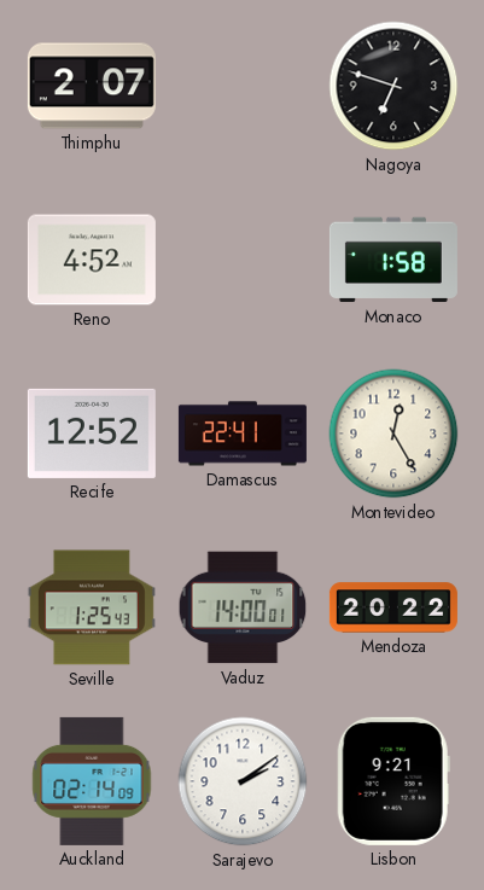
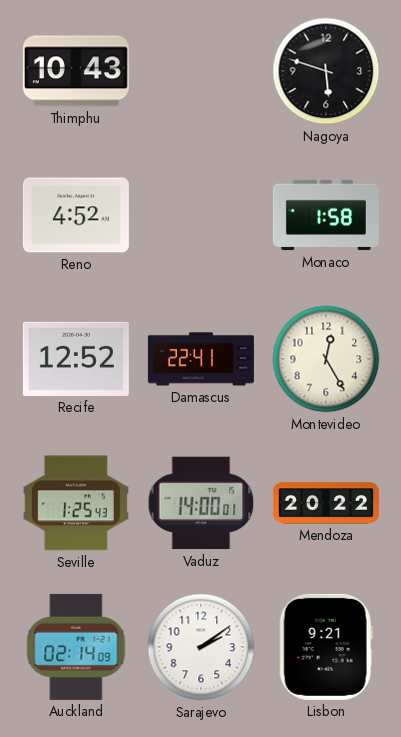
Thimphu: 2:07 -> 10:43 (76, 71)
Nagoya: 6:48 -> 5:48 (326, 71)
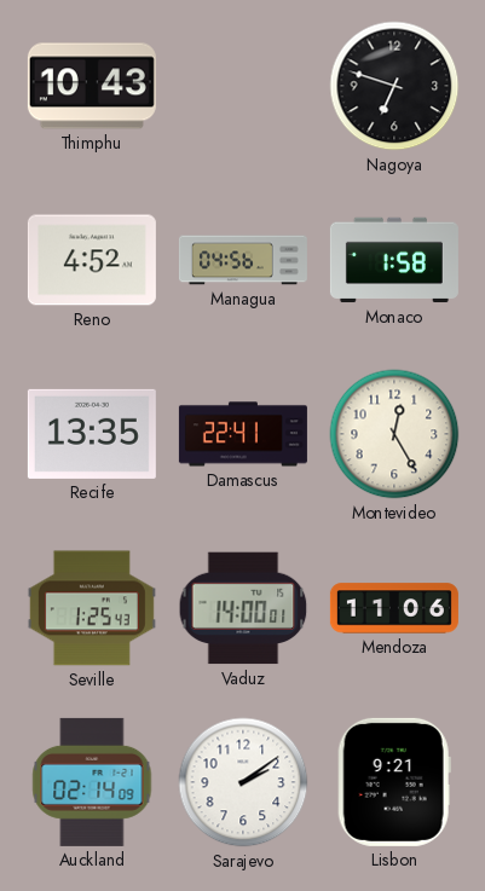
Nagoya: 5:48 -> 6:48 (394, 86)
Managua: none -> 04:56 (243, 260)
Recife: 12:52 -> 13:35 (92, 434)
Mendoza: 20:22 -> 11:06 (394, 608)
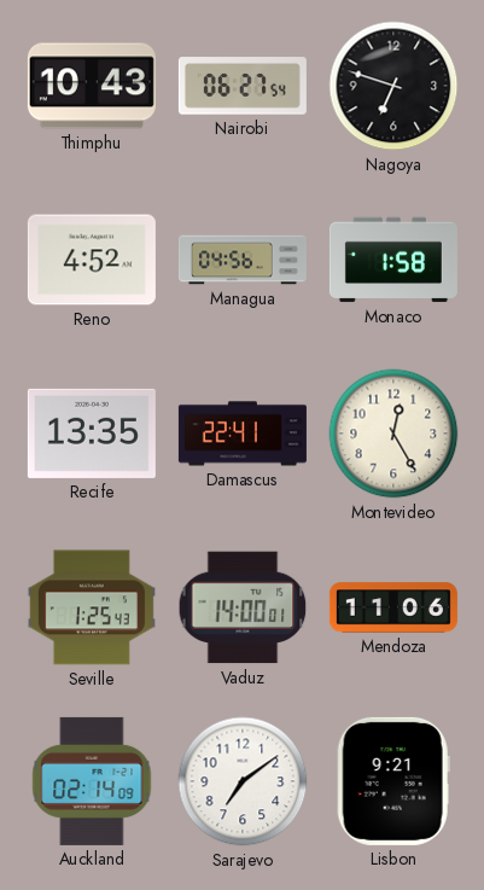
Nairobi: none -> 06:27 (243, 86)
Sarajevo: 2:09 -> 7:09 (243, 781)
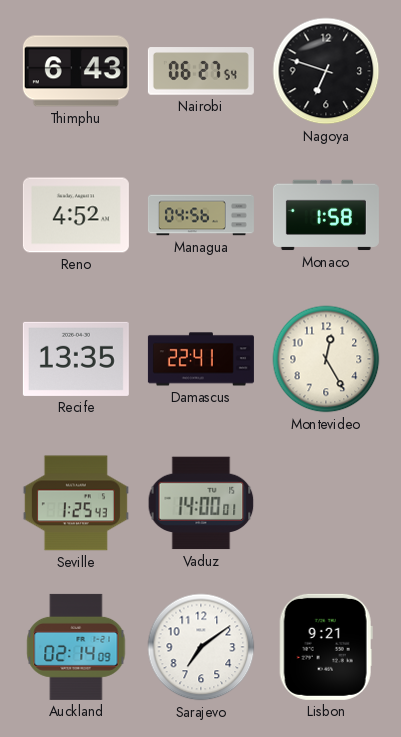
Thimphu: 10:43 -> 6:43 (76, 71)
Mendoza: 11:06 -> none (393, 607)
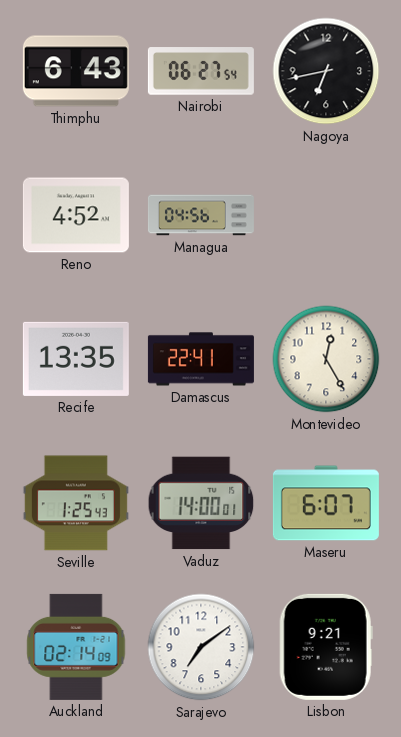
Nagoya: 6:48 -> 6:43 (326, 71)
Monaco: 1:58 -> none (326, 215)
Maseru: none -> 6:07 (326, 503)
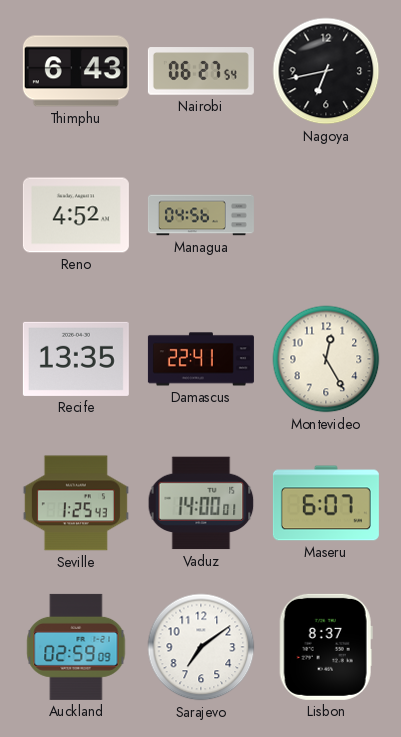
Auckland: 02:14 -> 02:59 (76, 647)
Lisbon: 9:21 -> 8:37 (326, 647)
